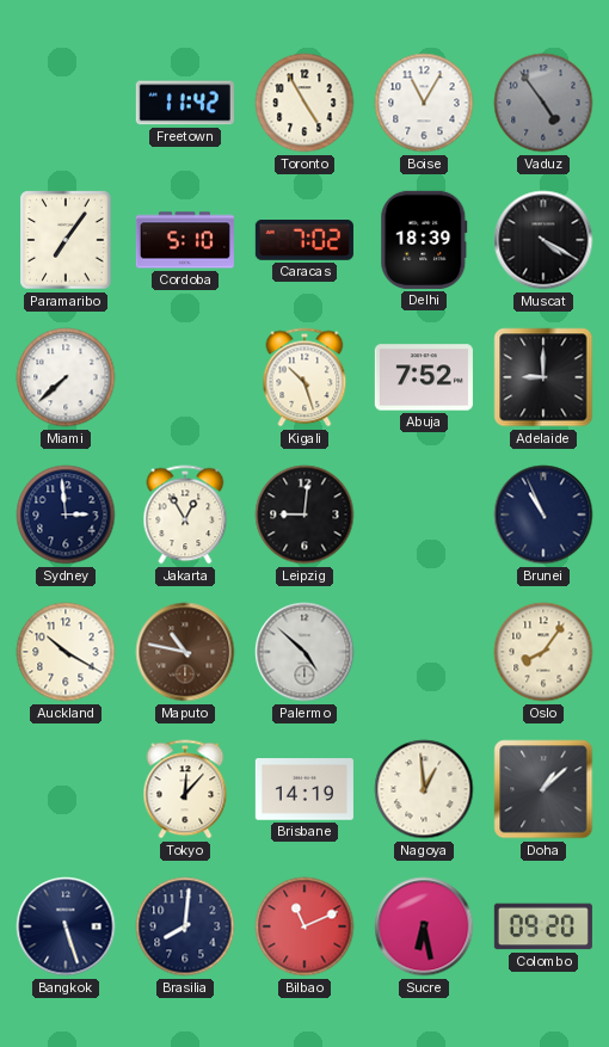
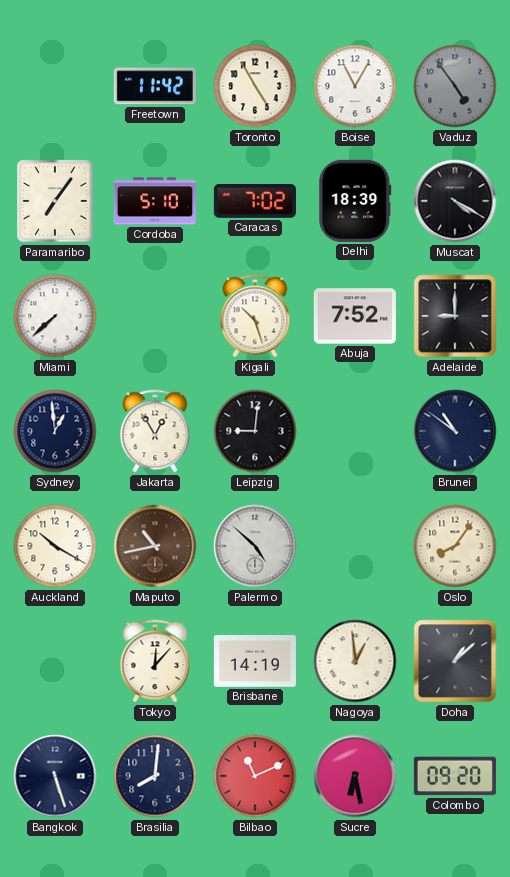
Sydney: 2:59 -> 12:59 (55, 431)
Brunei: 10:56 -> 10:51 (455, 431)
Maputo: 10:47 -> 10:43 (155, 546)
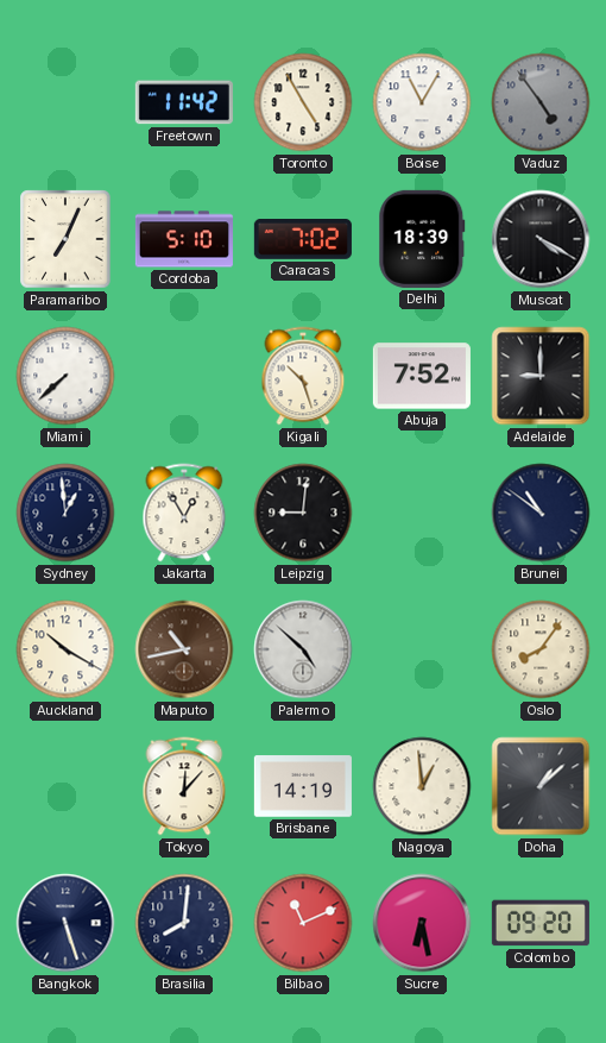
Paramaribo: 7:06 -> 7:04 (65, 239)
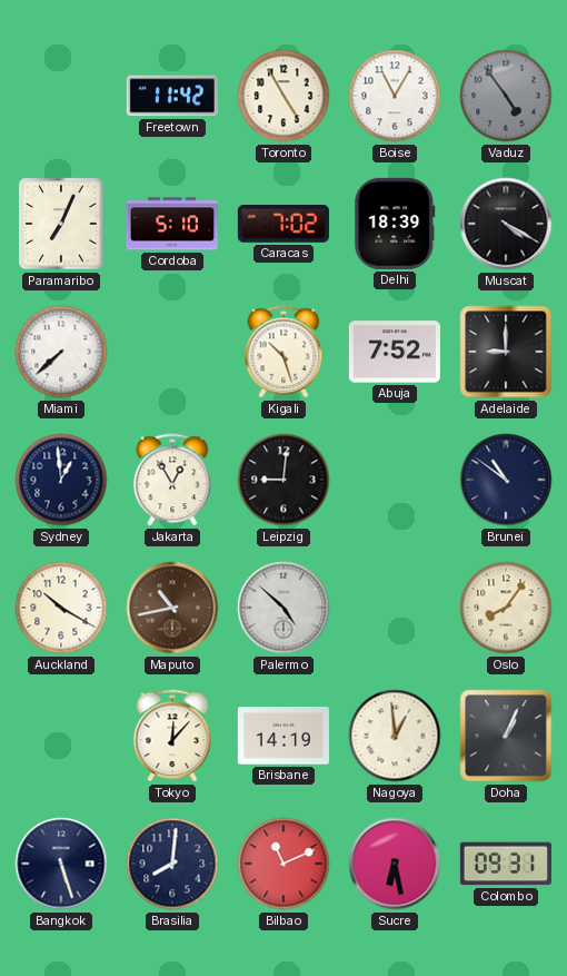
Doha: 1:08 -> 1:04 (506, 736)
Colombo: 09:20 -> 09:31 (506, 864)
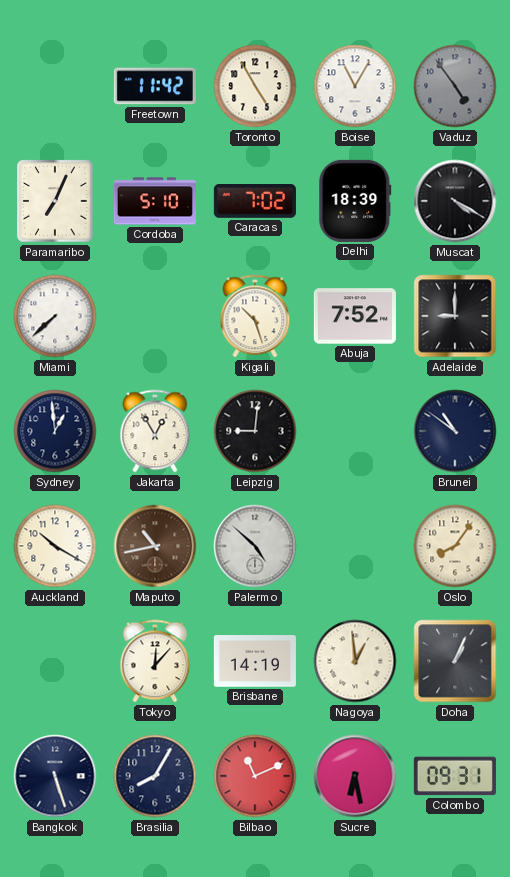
Brasilia: 8:01 -> 8:05 (155, 776)
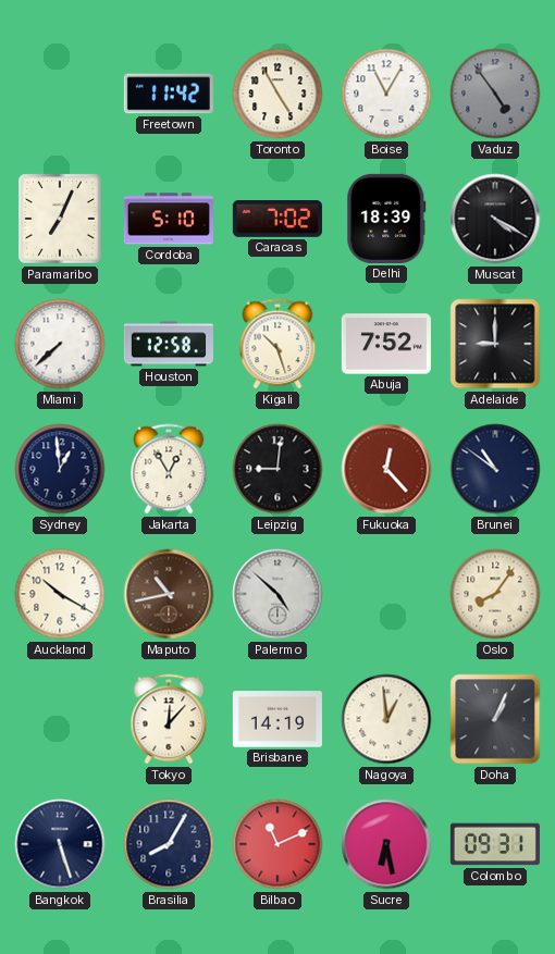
Houston: none -> 12:58 (169, 344)
Fukuoka: none -> 12:23 (386, 469)
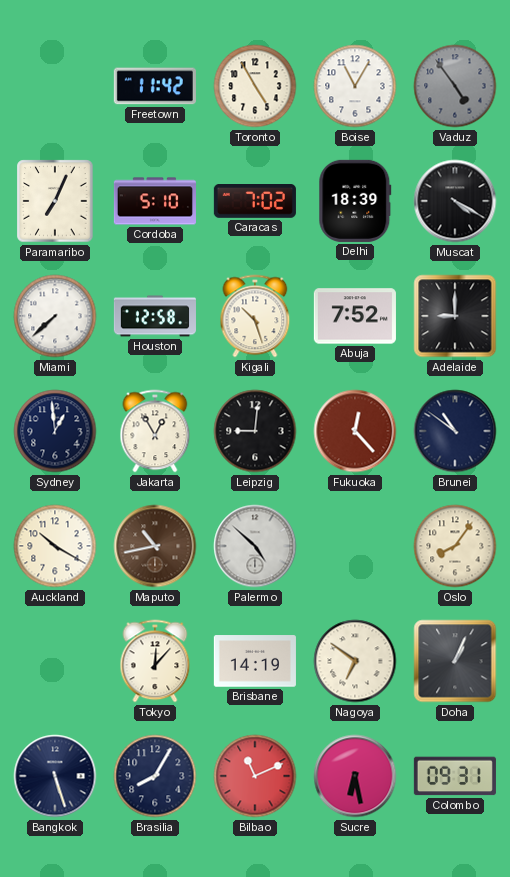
Nagoya: 12:59 -> 6:51 (355, 661)
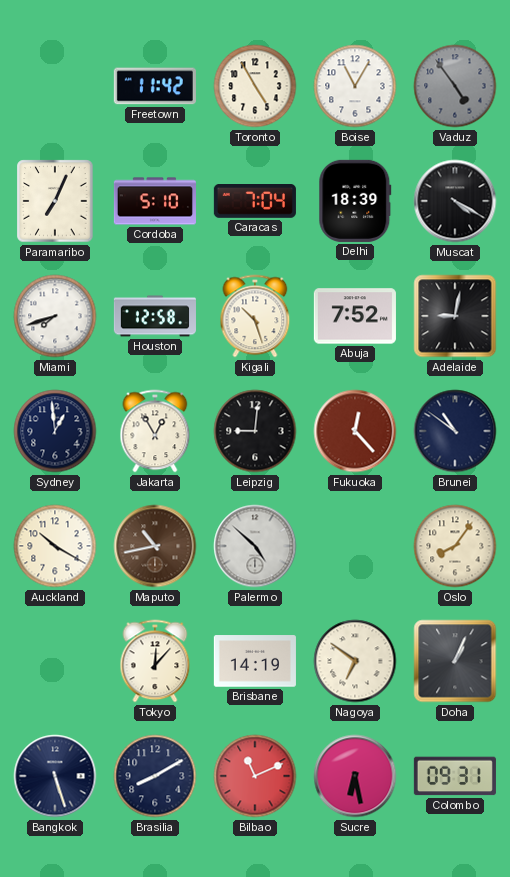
Caracas: 7:02 -> 7:04 (255, 202)
Miami: 7:38 -> 7:42 (55, 316)
Adelaide: 9:00 -> 9:02 (455, 316)
Brasilia: 8:05 -> 8:10 (155, 776)
